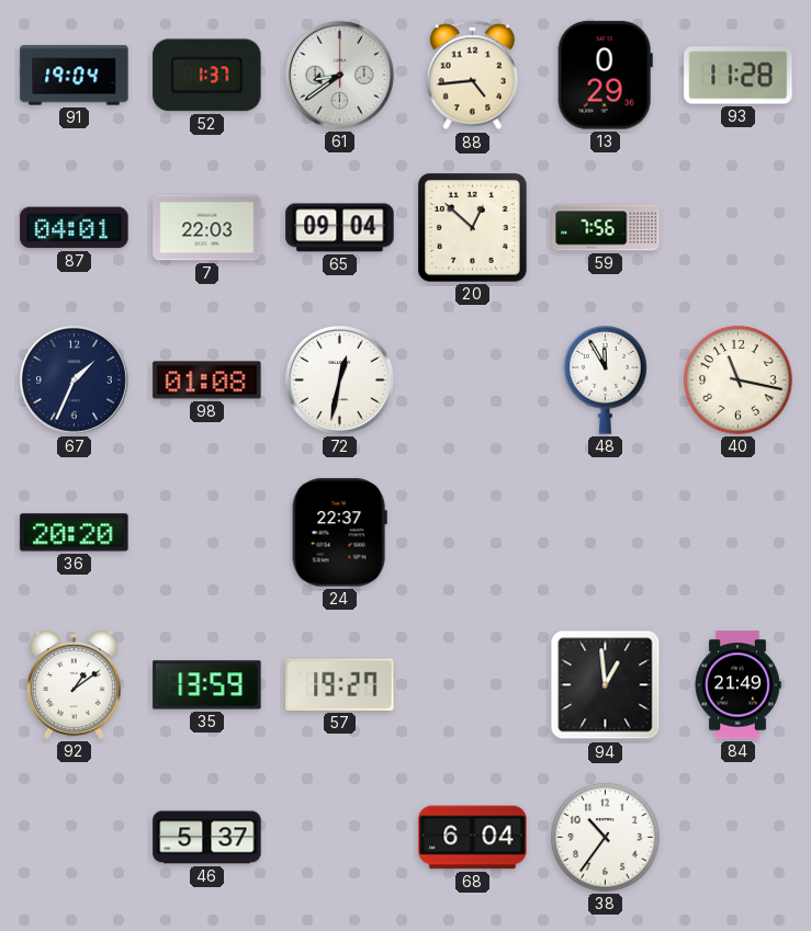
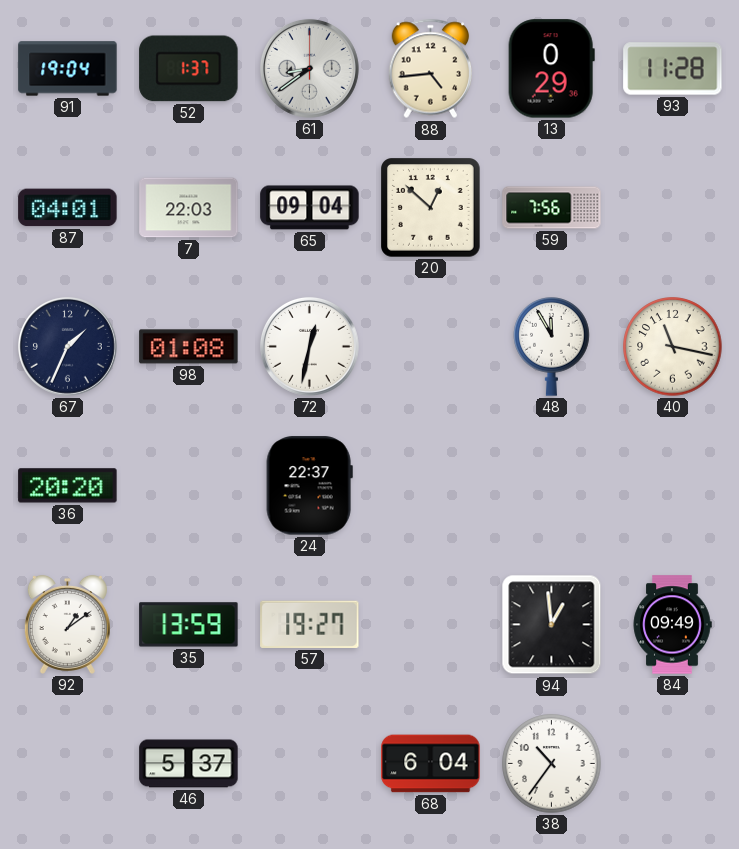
84: 21:49 -> 09:49 (672, 625)
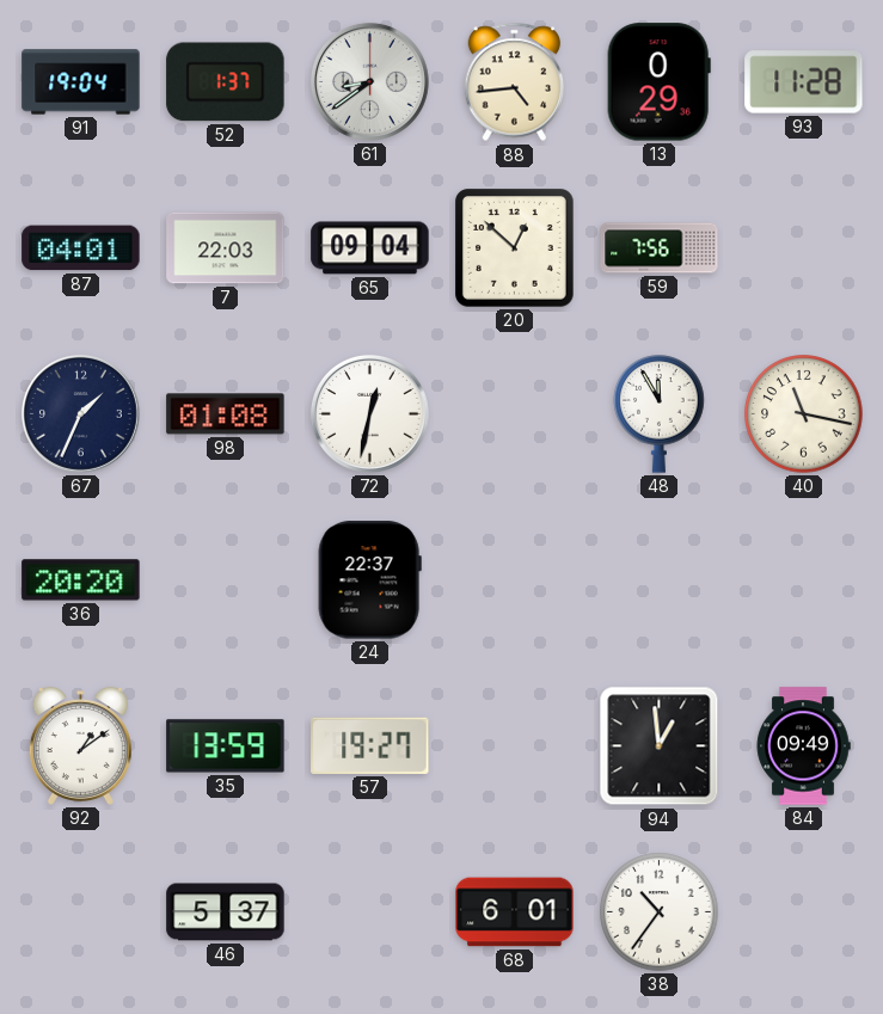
68: 6:04 -> 6:01 (515, 912)
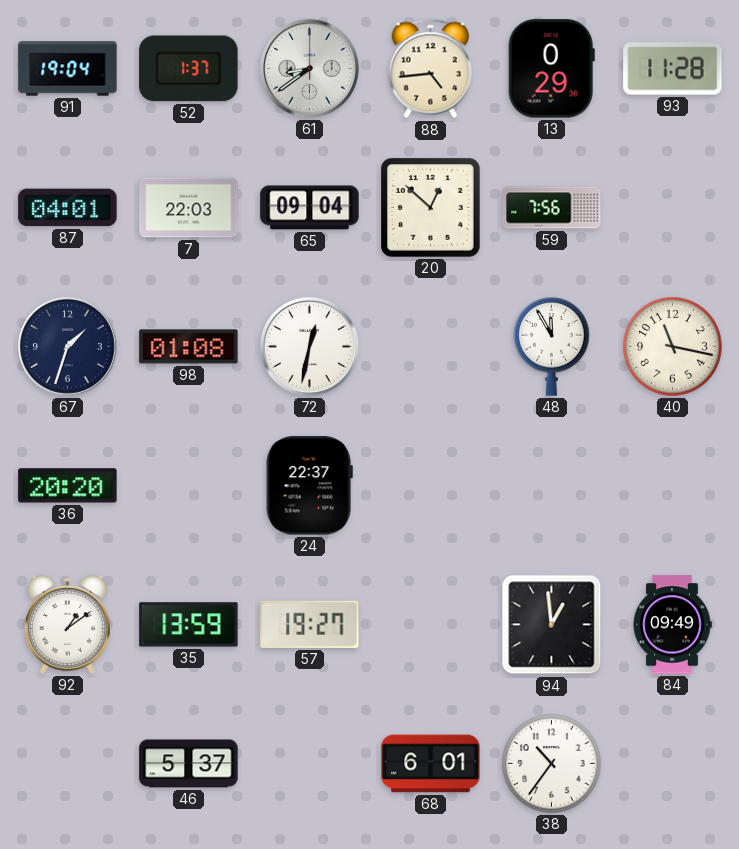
67: 1:34 -> 1:33 (67, 346)
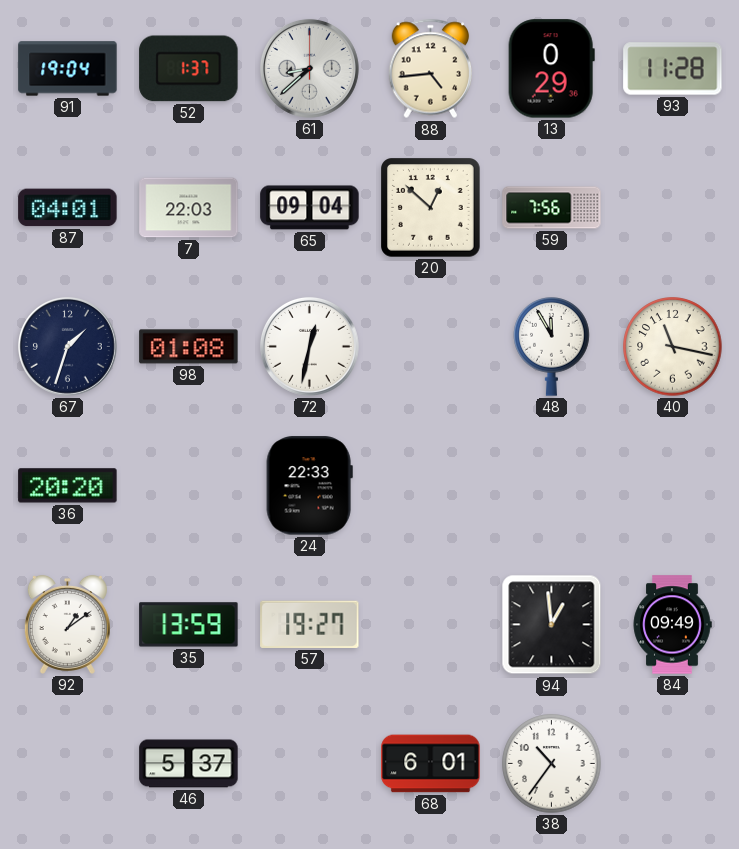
61: 8:39 -> 8:38 (309, 68)
24: 22:37 -> 22:33 (309, 486)
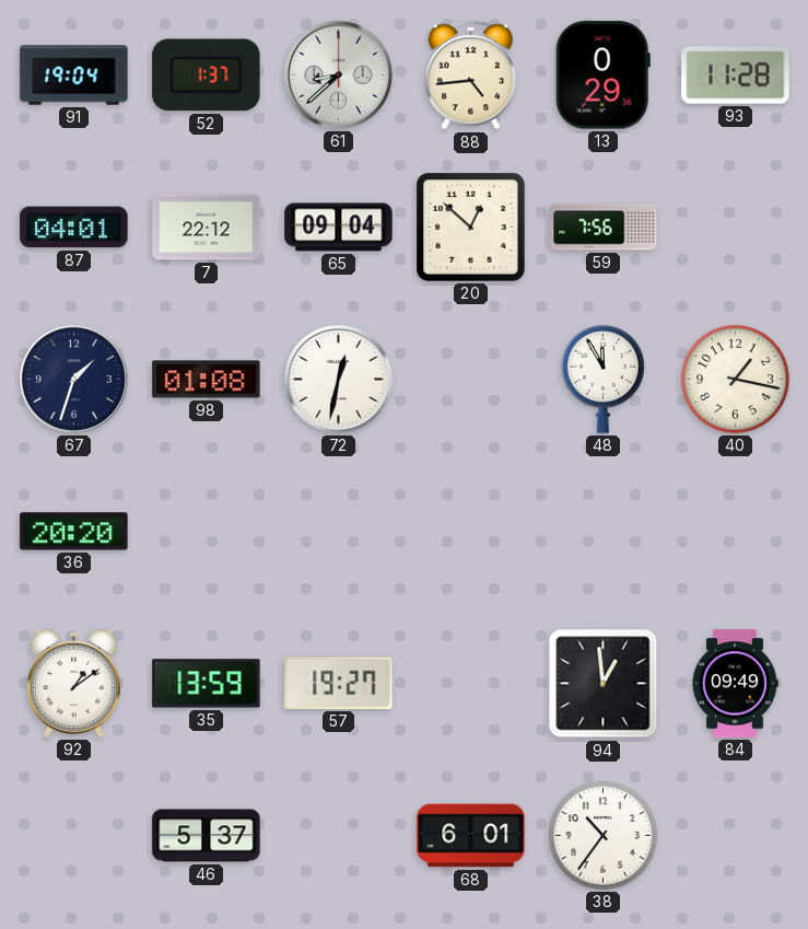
7: 22:03 -> 22:12 (207, 228)
40: 11:17 -> 1:17 (736, 380)
24: 22:33 -> none (309, 486)
